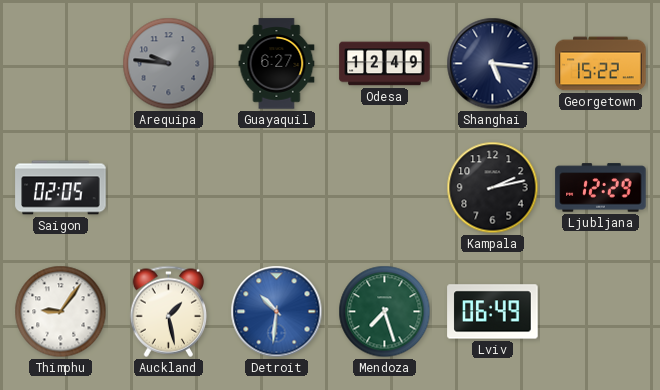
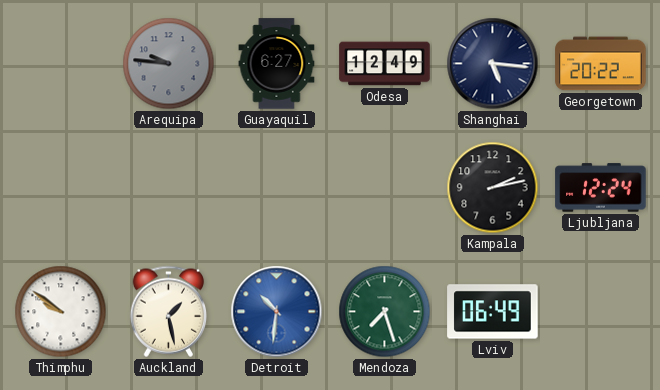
Georgetown: 15:22 -> 20:22 (601, 64)
Saigon: 02:05 -> none (61, 188)
Ljubljana: 12:29 -> 12:24 (601, 188)
Thimphu: 9:06 -> 9:51 (61, 312)
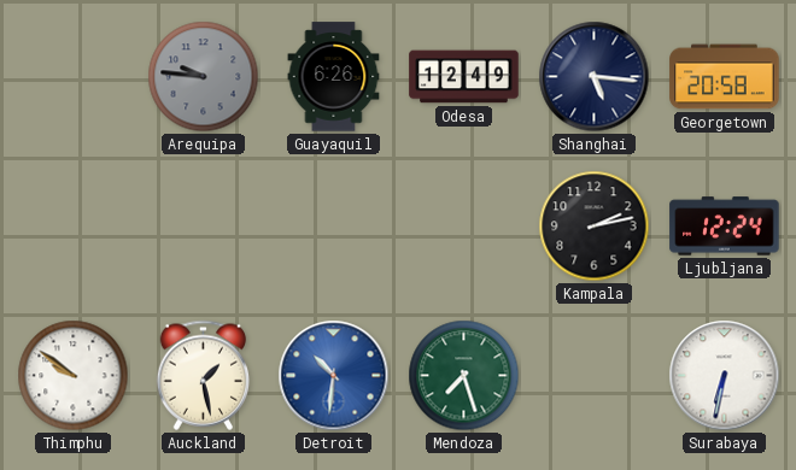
Guayaquil: 6:27 -> 6:26 (334, 77)
Georgetown: 20:22 -> 20:58 (725, 77)
Lviv: 06:49 -> none (493, 312)
Surabaya: none -> 6:32 (725, 376)
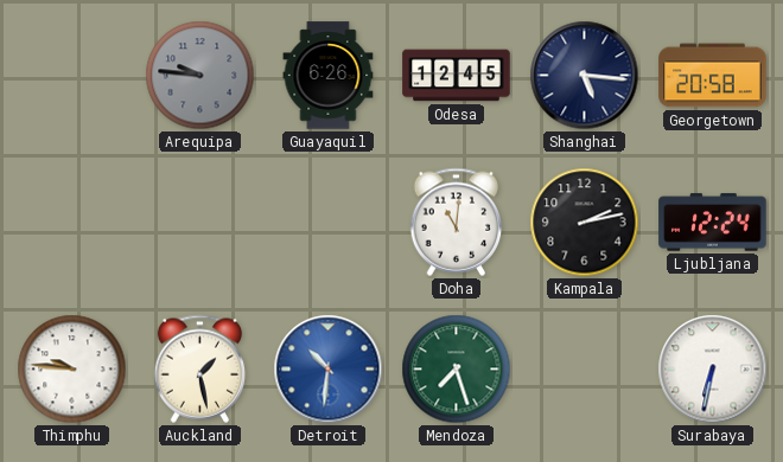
Odesa: 12:49 -> 12:45 (457, 76)
Doha: none -> 11:01 (457, 222)
Thimphu: 9:51 -> 9:46 (72, 370)
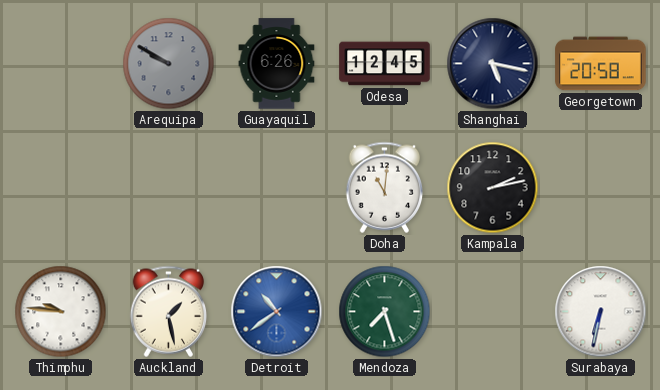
Arequipa: 9:46 -> 9:50 (169, 64)
Shanghai: 5:16 -> 5:17 (493, 64)
Ljubljana: 12:24 -> none (713, 223)
Detroit: 10:31 -> 10:39 (277, 312)
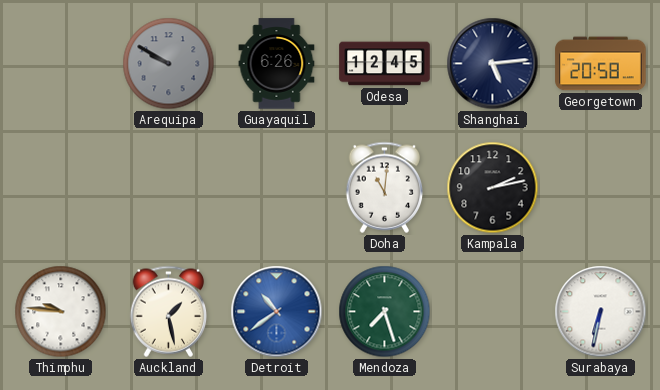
Shanghai: 5:17 -> 5:14 (493, 64)
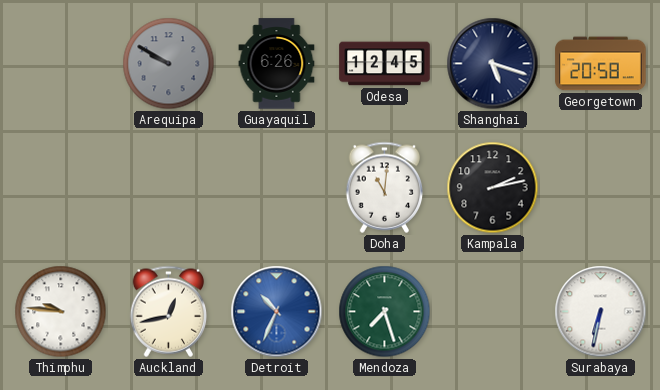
Shanghai: 5:14 -> 5:18 (493, 64)
Auckland: 1:28 -> 12:43 (169, 311)
Detroit: 10:39 -> 10:34 (277, 312)
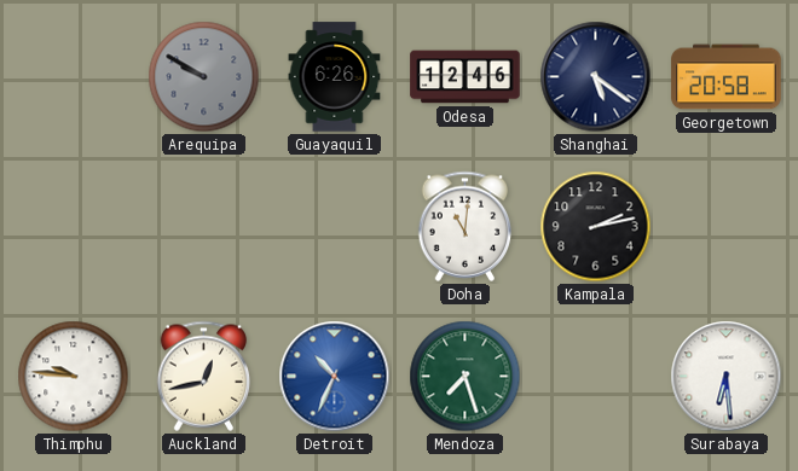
Odesa: 12:45 -> 12:46 (465, 77)
Shanghai: 5:18 -> 5:21 (596, 77)
Surabaya: 6:32 -> 6:29 (727, 377)
